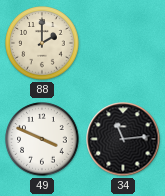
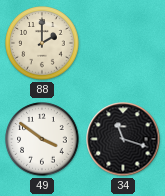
49: 3:49 -> 3:51 (42, 139)
34: 11:14 -> 11:18 (123, 139)
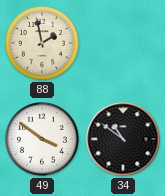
88: 2:00 -> 1:58 (42, 43)
34: 11:18 -> 10:51 (123, 139)
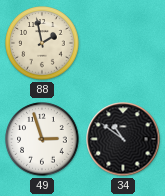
49: 3:51 -> 2:57 (42, 139)
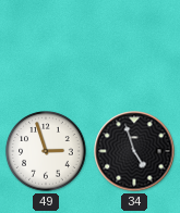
88: 1:58 -> none (42, 43)
34: 10:51 -> 4:57 (134, 151)
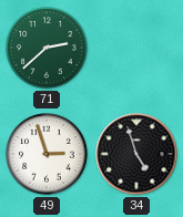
71: none -> 2:38 (47, 48)
